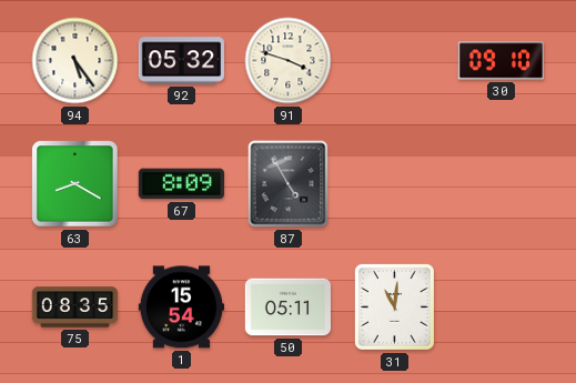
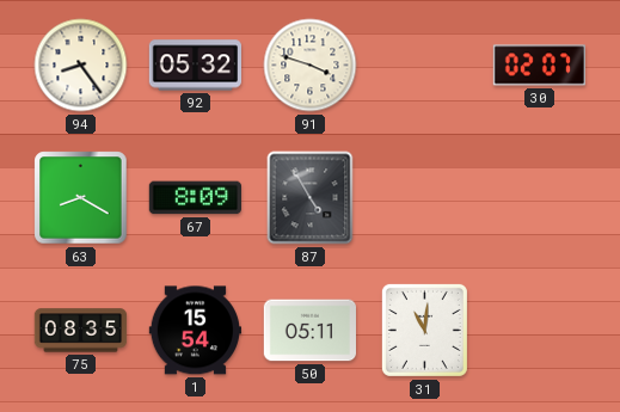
94: 5:24 -> 8:24 (81, 66)
30: 09:10 -> 02:07 (539, 66)
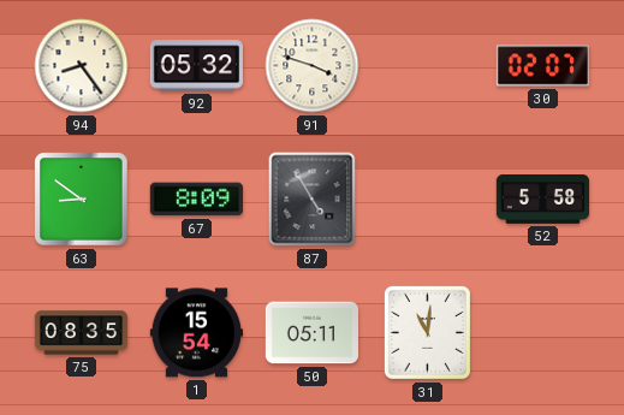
63: 8:20 -> 8:51 (82, 200)
52: none -> 5:58 (543, 200)
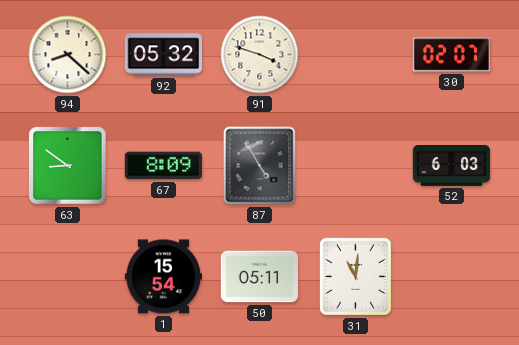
94: 8:24 -> 8:22 (68, 55)
52: 5:58 -> 6:03 (452, 166)
75: 08:35 -> none (82, 333)
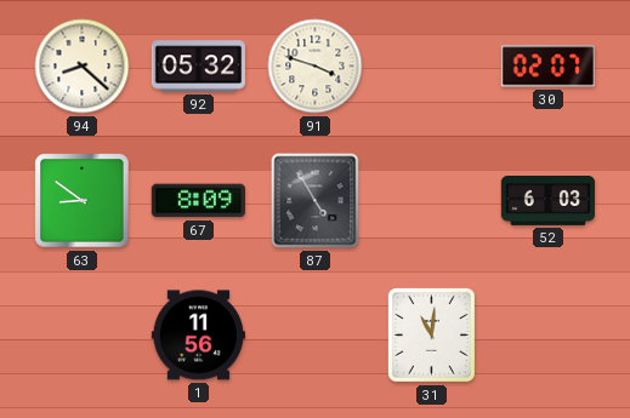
1: 15:54 -> 11:56 (198, 336)
50: 05:11 -> none (259, 277)
